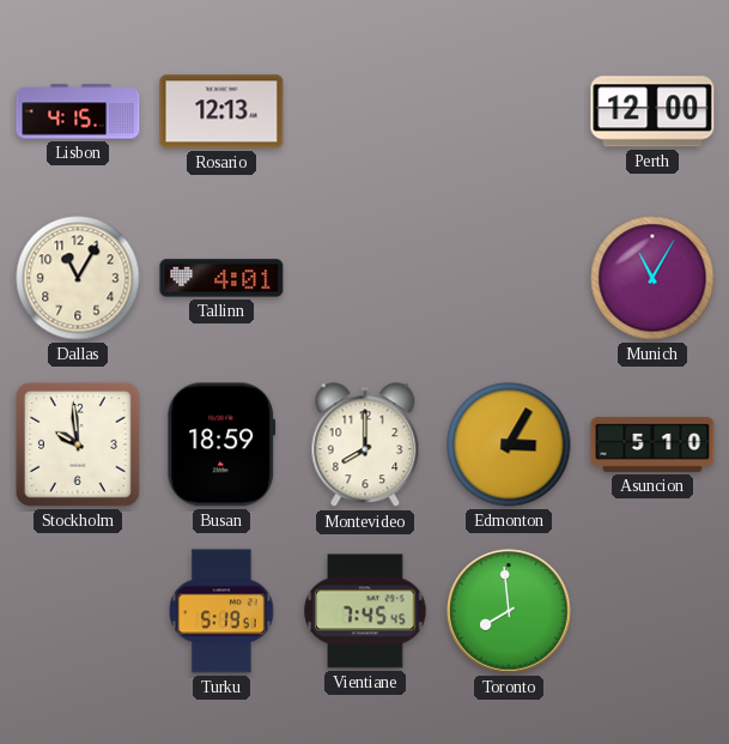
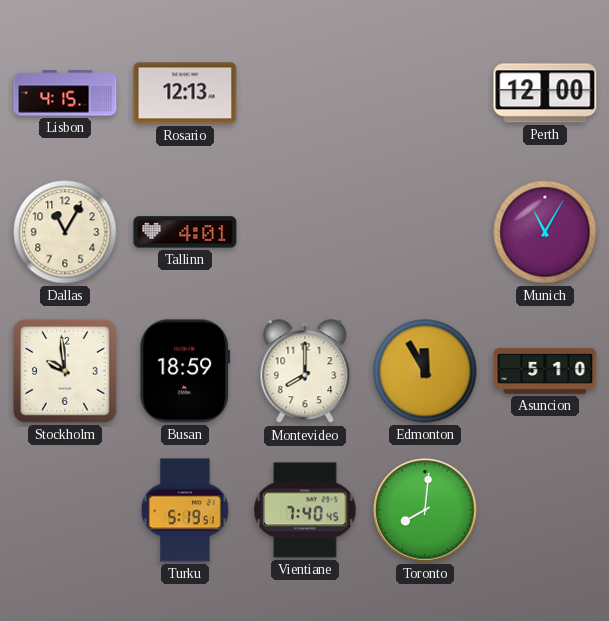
Edmonton: 3:05 -> 11:55 (425, 371)
Vientiane: 7:45 -> 7:40 (305, 510)
Toronto: 7:59 -> 8:01 (425, 510)
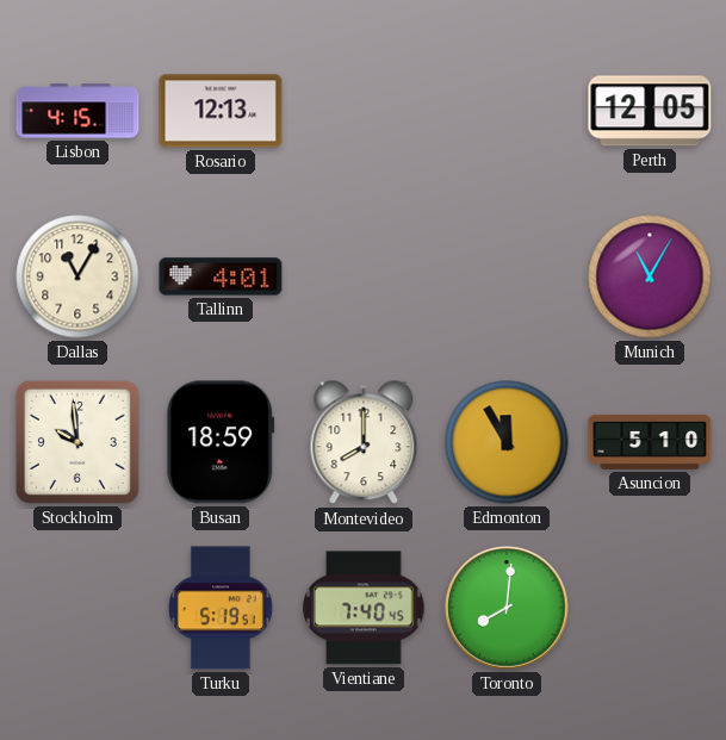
Perth: 12:00 -> 12:05 (650, 111)
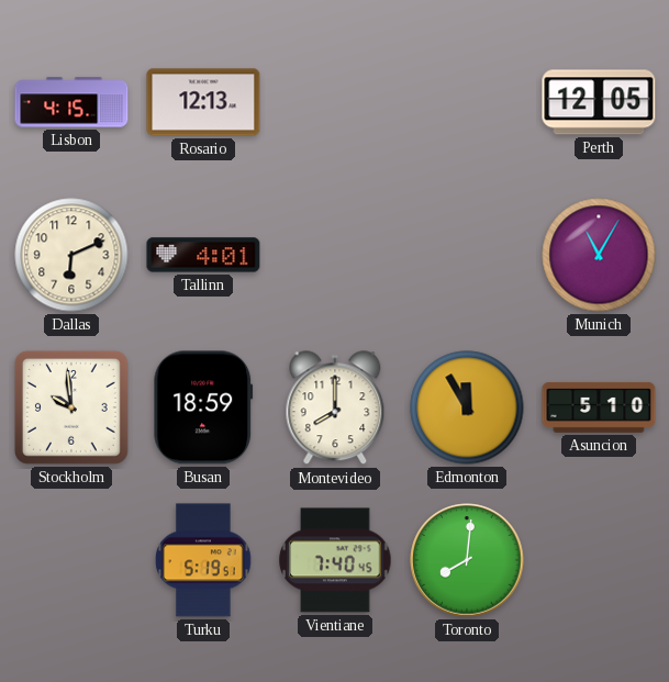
Dallas: 11:05 -> 6:11 (71, 255)
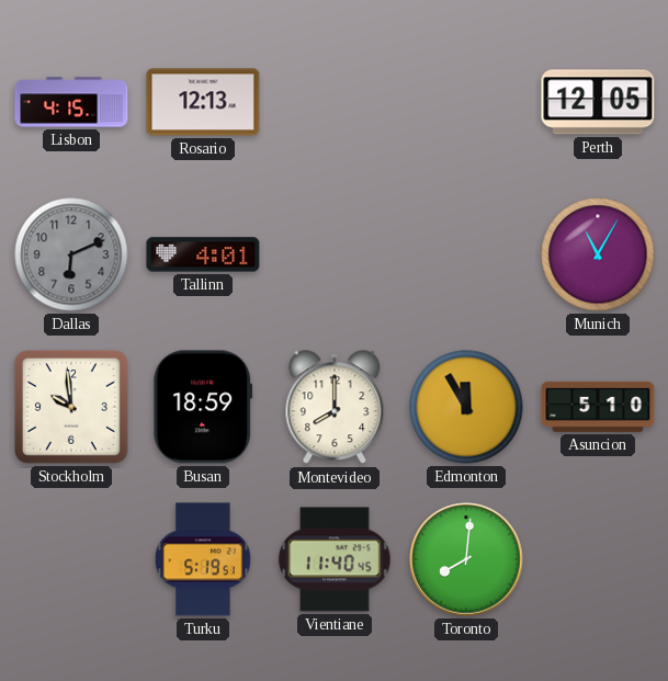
Dallas dial: cream -> grey (71, 254)
Vientiane: 7:40 -> 11:40 (335, 559)
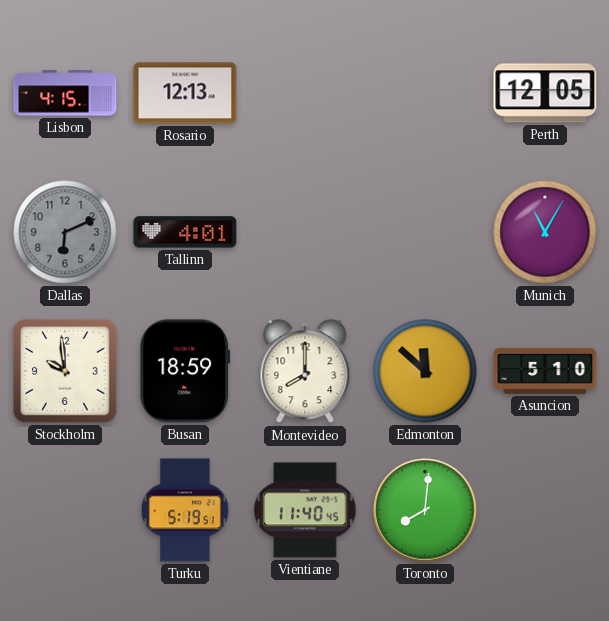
Edmonton: 11:55 -> 11:52 (425, 371)
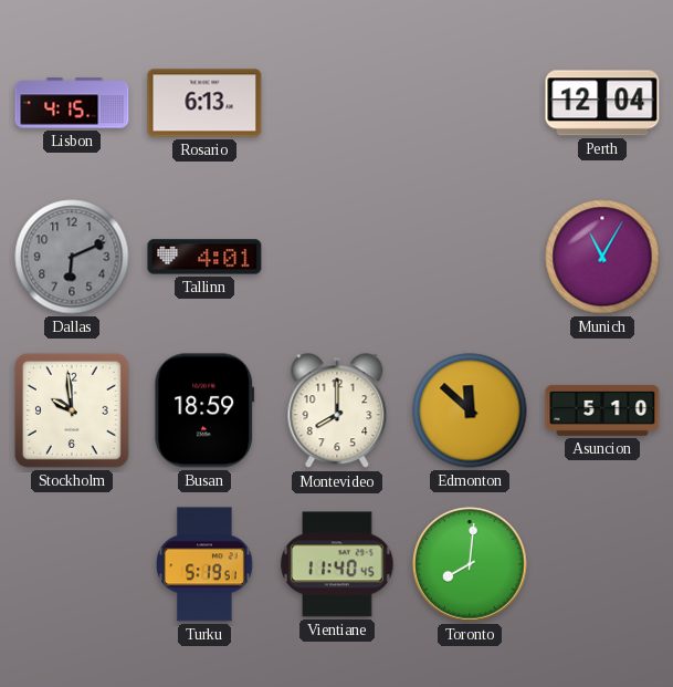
Rosario: 12:13 -> 6:13 (204, 103)
Perth: 12:05 -> 12:04 (602, 103)
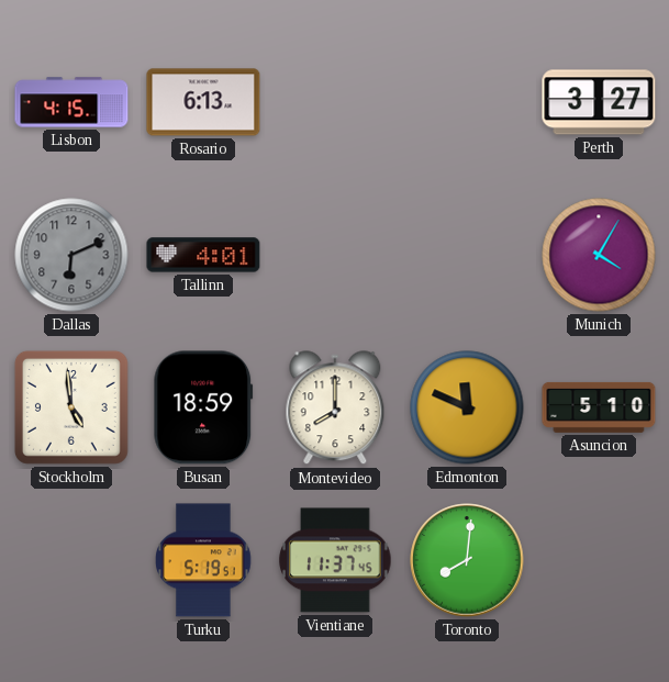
Perth: 12:04 -> 3:27 (599, 102)
Munich: 11:05 -> 4:05 (599, 255)
Stockholm: 9:59 -> 4:59 (71, 407)
Edmonton: 11:52 -> 11:49 (467, 407)
Vientiane: 11:40 -> 11:37 (335, 560)
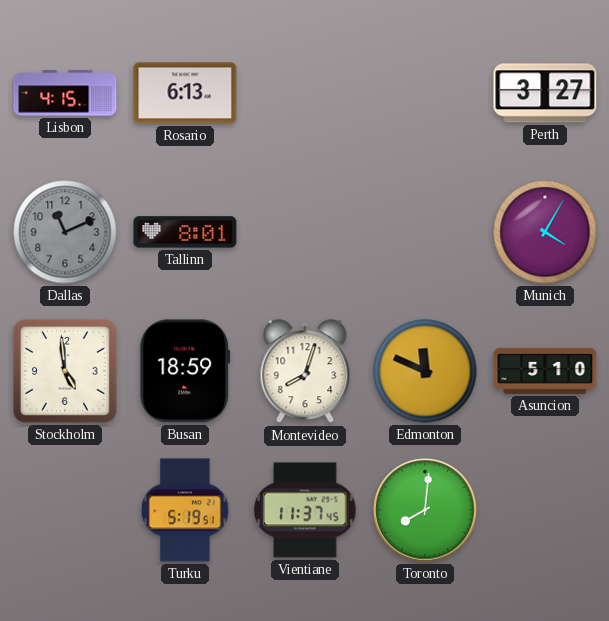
Dallas: 6:11 -> 11:11 (65, 232)
Tallinn: 4:01 -> 8:01 (185, 232)
Montevideo: 8:00 -> 8:03 (305, 372)
